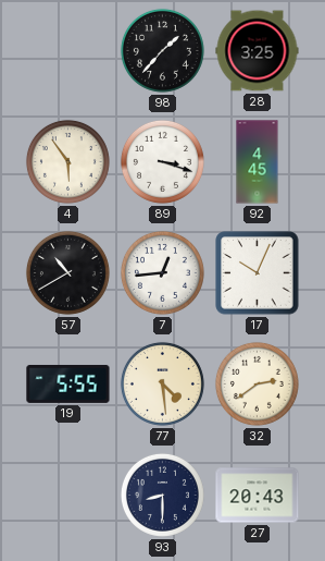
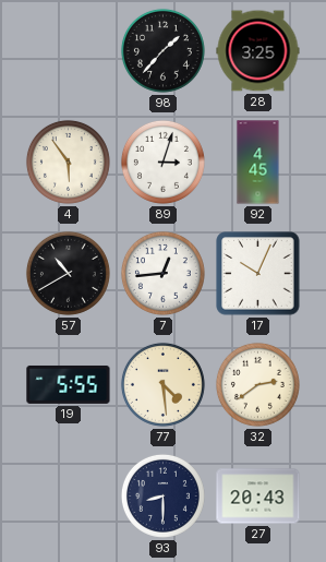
89: 3:18 -> 3:03 (162, 162)
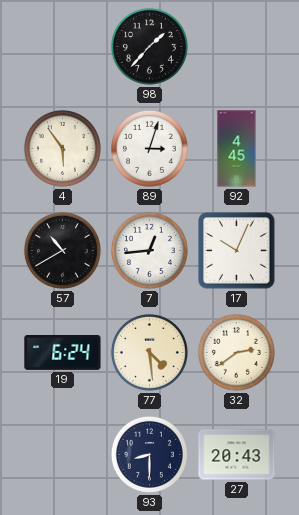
28: 3:25 -> none (258, 51)
19: 5:55 -> 6:24 (63, 352)
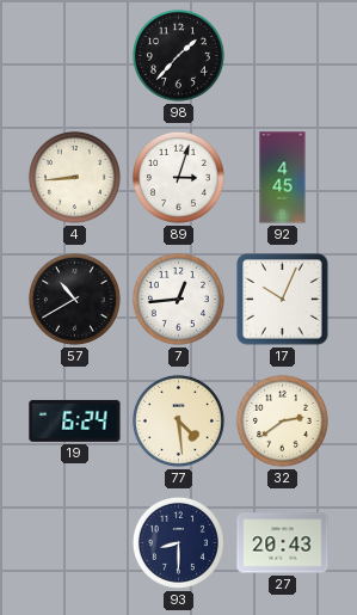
4: 5:54 -> 8:44 (74, 177)
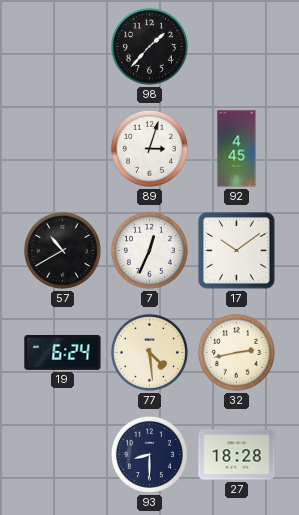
4: 8:44 -> none (74, 177)
7: 12:44 -> 12:34 (149, 250)
17: 10:04 -> 10:09 (237, 251)
32: 2:39 -> 2:43 (236, 352)
27: 20:43 -> 18:28 (237, 455)
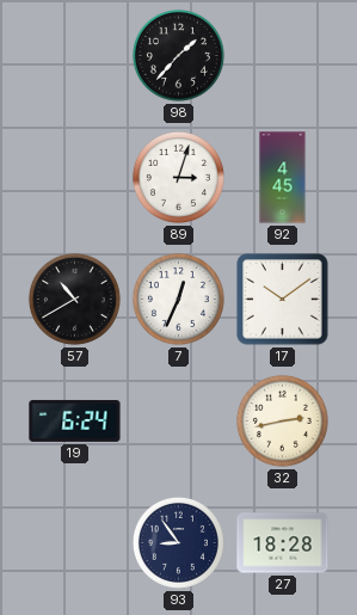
77: 4:29 -> none (149, 352)
93: 8:30 -> 8:54 (178, 542)
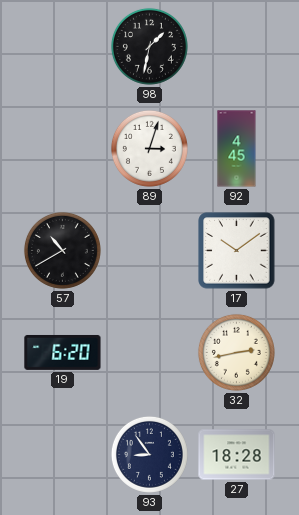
98: 1:37 -> 1:32 (149, 46)
7: 12:34 -> none (178, 299)
19: 6:24 -> 6:20 (63, 352)
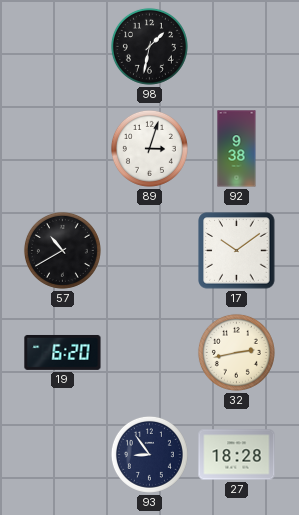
92: 4:45 -> 9:38 (237, 149)
